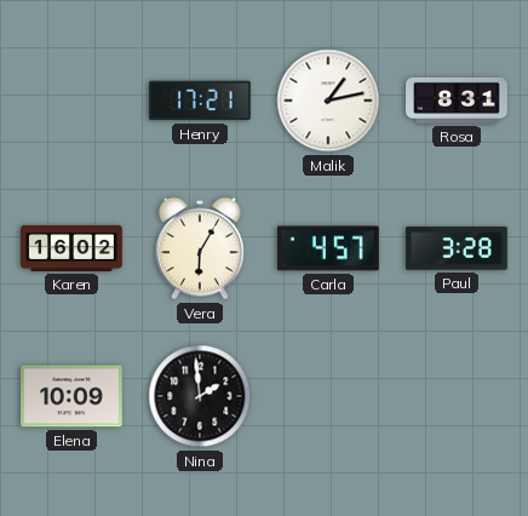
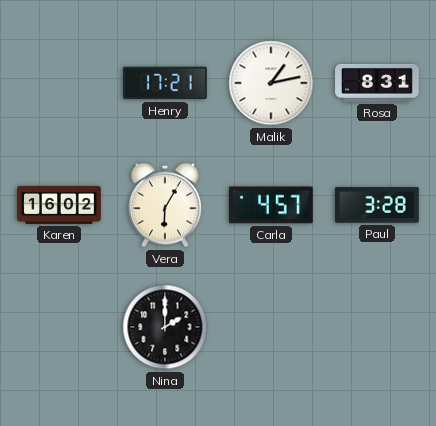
Elena: 10:09 -> none (73, 396)
Nina: 1:59 -> 2:00 (165, 327)
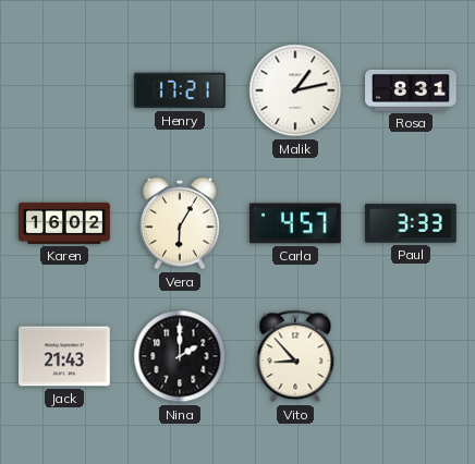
Paul: 3:28 -> 3:33 (412, 223)
Jack: none -> 21:43 (65, 356)
Vito: none -> 8:53 (295, 356)
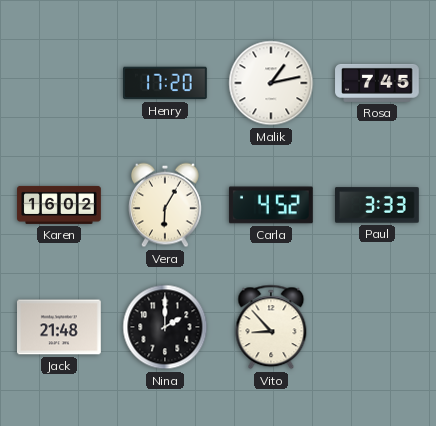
Henry: 17:21 -> 17:20 (166, 83)
Rosa: 8:31 -> 7:45 (377, 83)
Carla: 4:57 -> 4:52 (271, 205)
Jack: 21:43 -> 21:48 (60, 327)
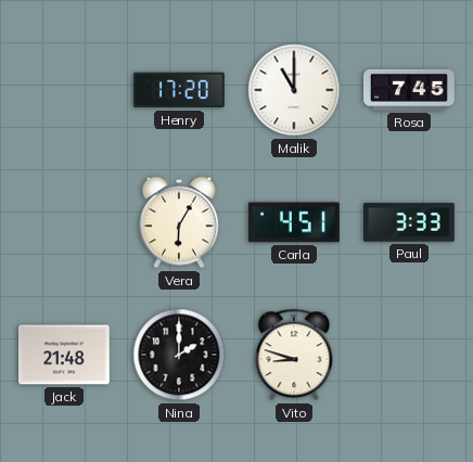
Malik: 1:13 -> 11:00 (294, 90)
Karen: 16:02 -> none (59, 205)
Carla: 4:52 -> 4:51 (294, 222)
Vito: 8:53 -> 8:48 (294, 355)
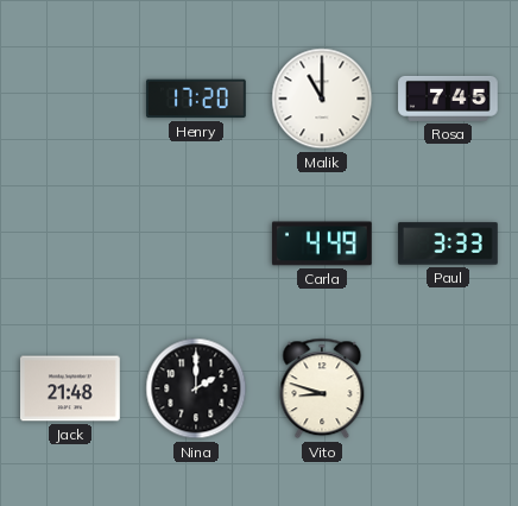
Vera: 6:05 -> none (180, 222)
Carla: 4:51 -> 4:49 (322, 243)
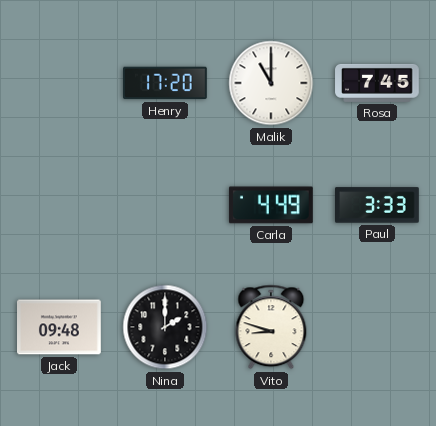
Jack: 21:48 -> 09:48 (60, 327)
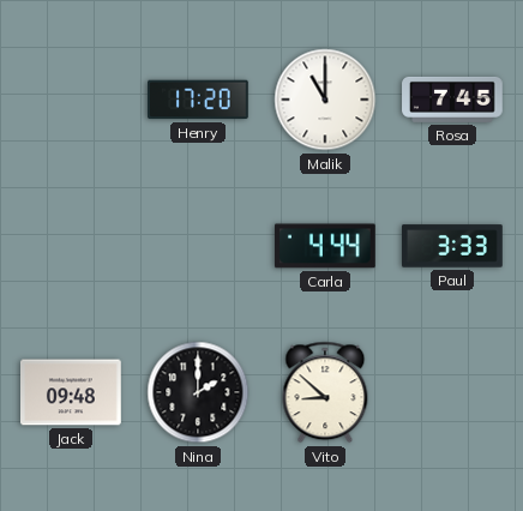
Carla: 4:49 -> 4:44 (325, 246)
Vito: 8:48 -> 8:52 (325, 392)
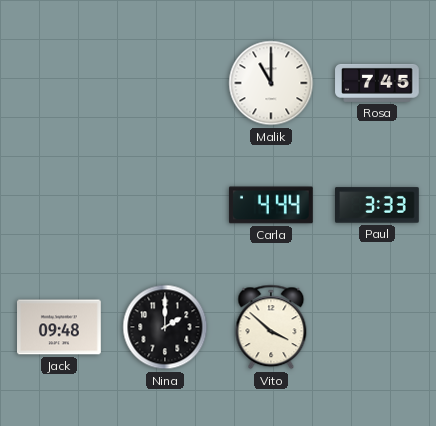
Henry: 17:20 -> none (199, 100)
Vito: 8:52 -> 3:52 (271, 327)
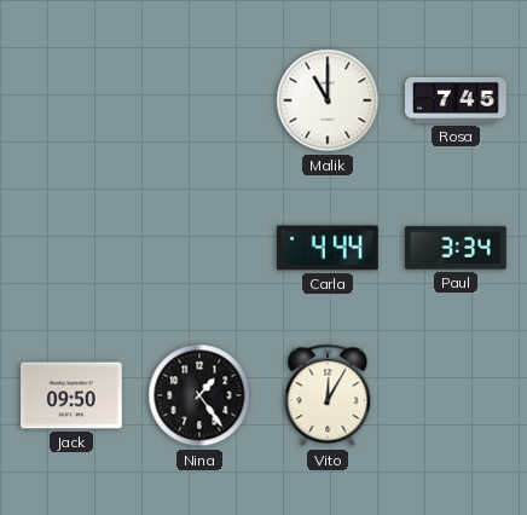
Paul: 3:33 -> 3:34 (457, 248)
Jack: 09:48 -> 09:50 (73, 395)
Nina: 2:00 -> 1:24 (199, 395)
Vito: 3:52 -> 12:05 (328, 395)
